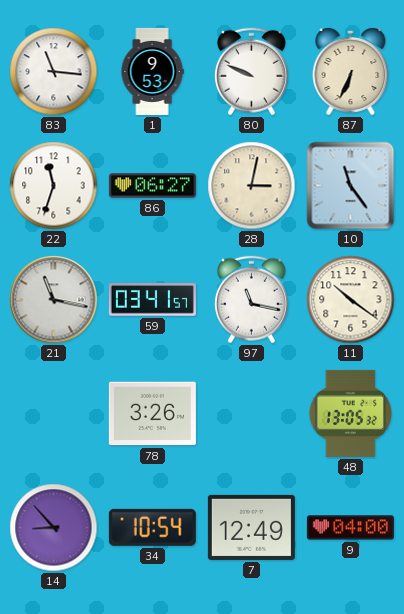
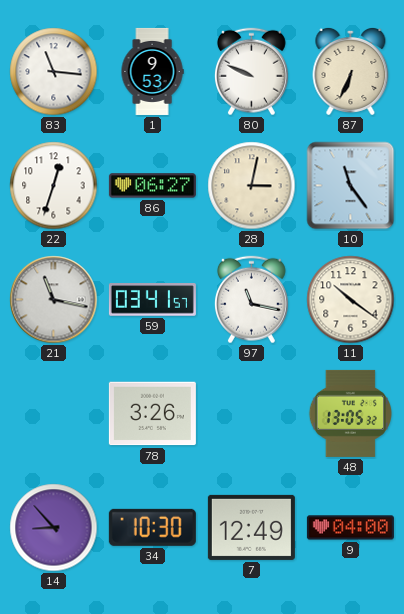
22: 11:33 -> 12:33 (54, 186)
34: 10:54 -> 10:30 (152, 527)
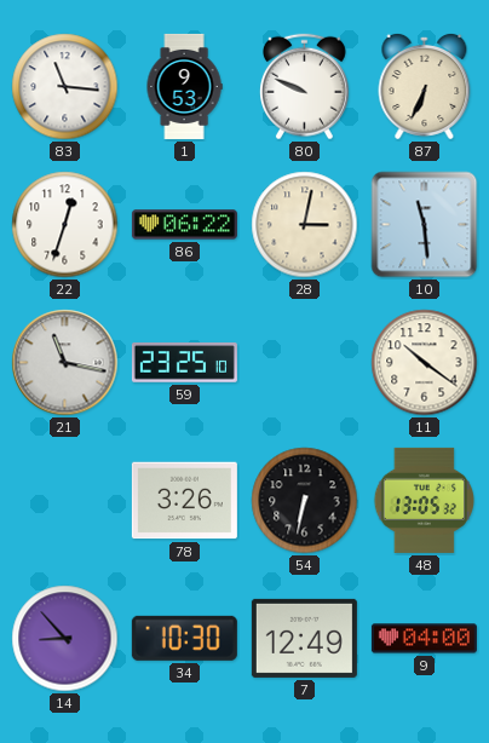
86: 06:27 -> 06:22 (184, 225)
10: 11:24 -> 11:29 (425, 225)
59: 03:41 -> 23:25 (184, 363)
97: 11:17 -> none (251, 300)
54: none -> 6:32 (305, 501)
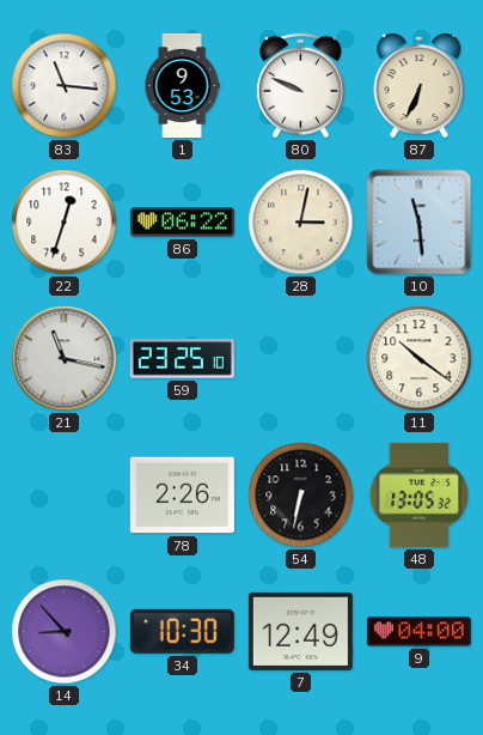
78: 3:26 -> 2:26 (182, 496)
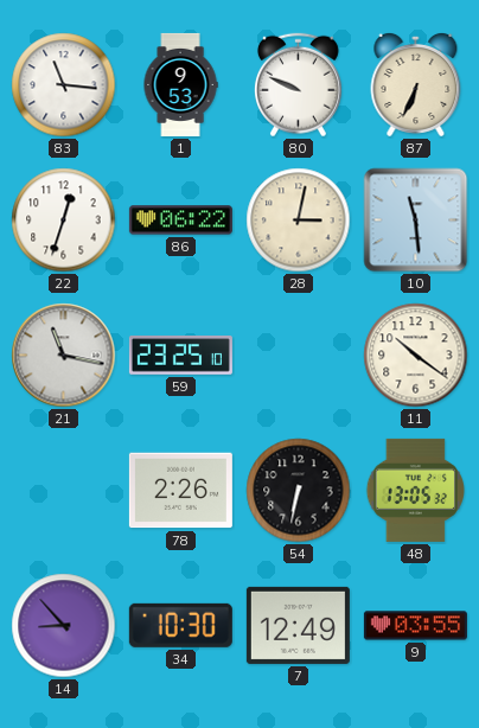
9: 04:00 -> 03:55 (415, 626)
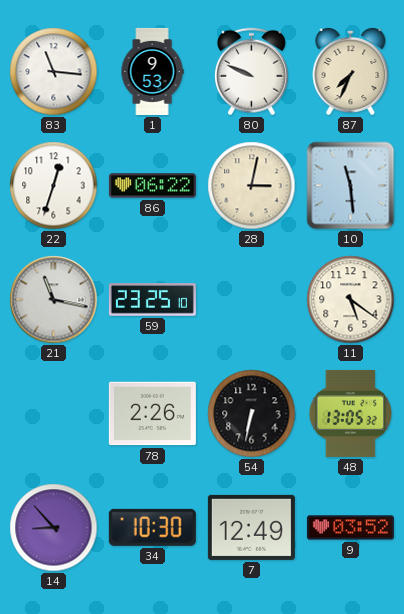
87: 6:34 -> 7:34 (351, 71)
11: 10:21 -> 5:21 (351, 300)
9: 03:55 -> 03:52 (350, 528)
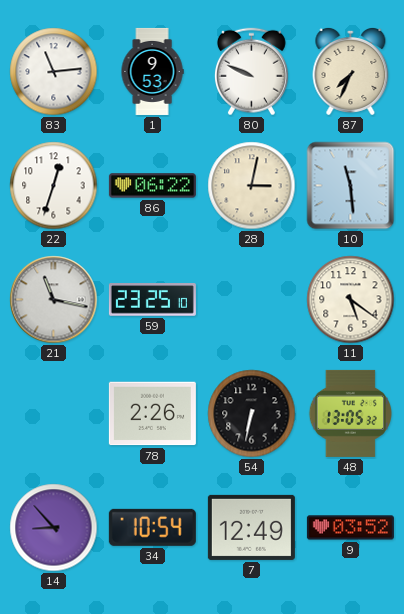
83: 11:16 -> 11:14 (54, 72)
34: 10:30 -> 10:54 (152, 527)
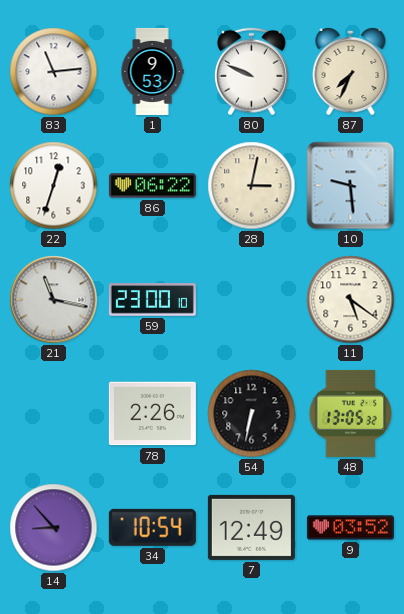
10: 11:29 -> 9:29 (351, 186)
59: 23:25 -> 23:00 (152, 300)
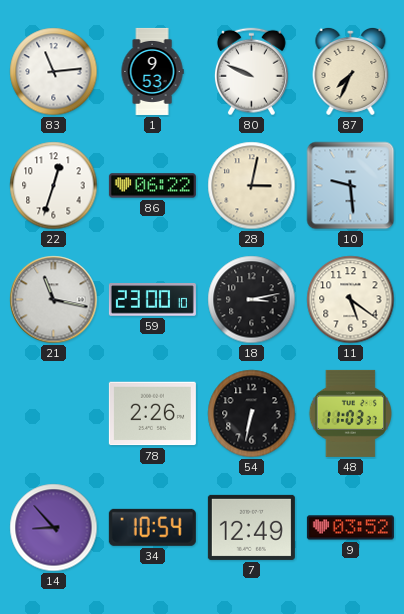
18: none -> 3:13 (252, 300)
48: 13:05 -> 11:03 (350, 413)
